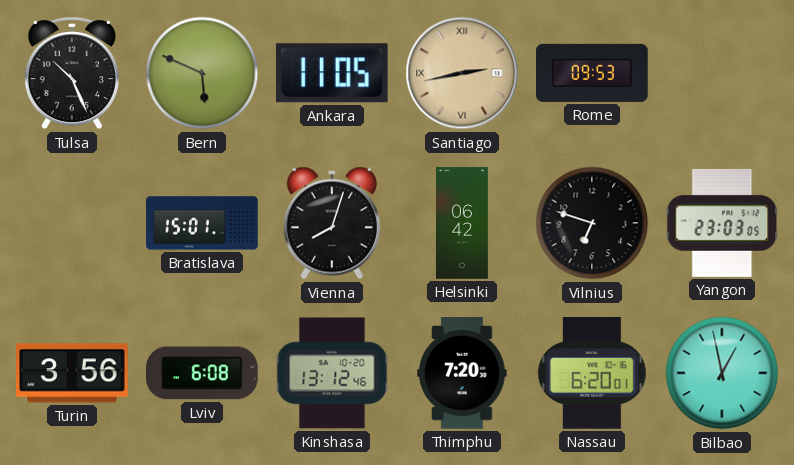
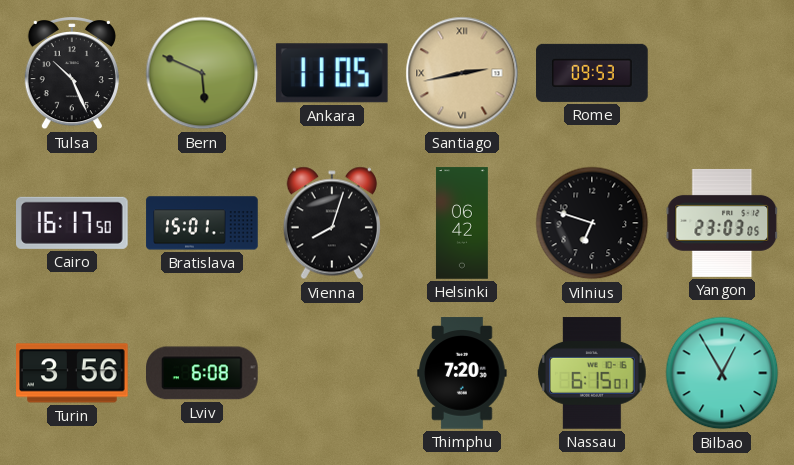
Cairo: none -> 16:17 (73, 223)
Kinshasa: 13:12 -> none (332, 373)
Nassau: 6:20 -> 6:15 (592, 373)
Bilbao: 12:58 -> 12:55 (722, 373)
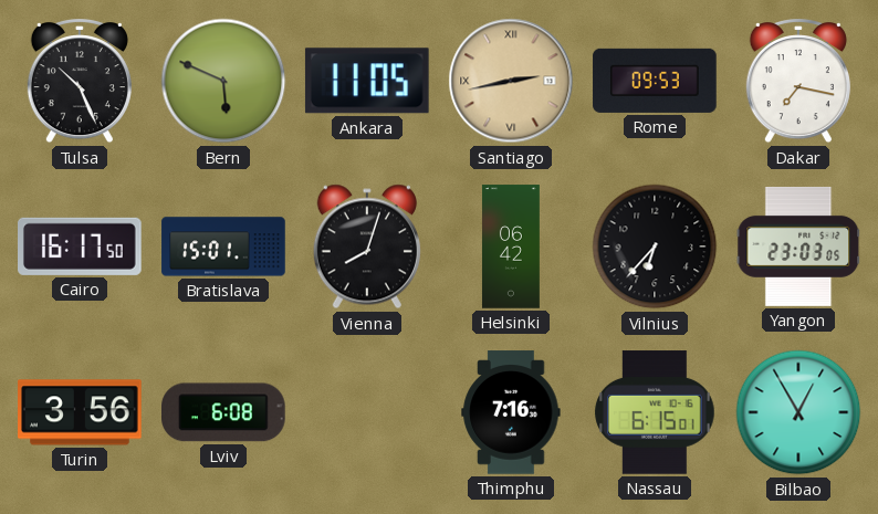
Dakar: none -> 7:17 (798, 82)
Vilnius: 6:48 -> 6:37 (655, 246)
Thimphu: 7:20 -> 7:16 (511, 412)
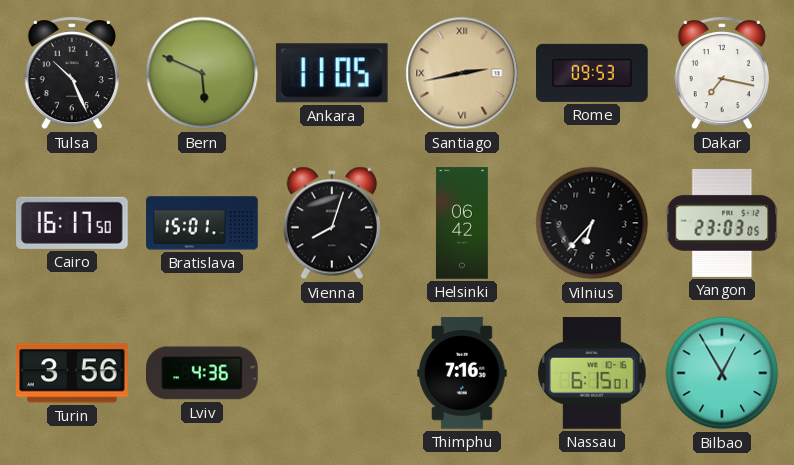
Lviv: 6:08 -> 4:36 (203, 373)
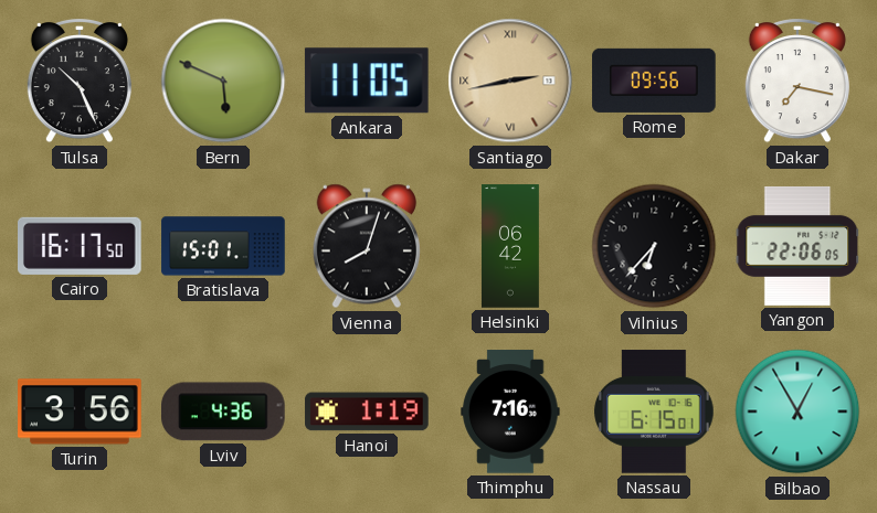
Rome: 09:53 -> 09:56 (654, 81)
Yangon: 23:03 -> 22:06 (797, 246)
Hanoi: none -> 1:19 (367, 412)
